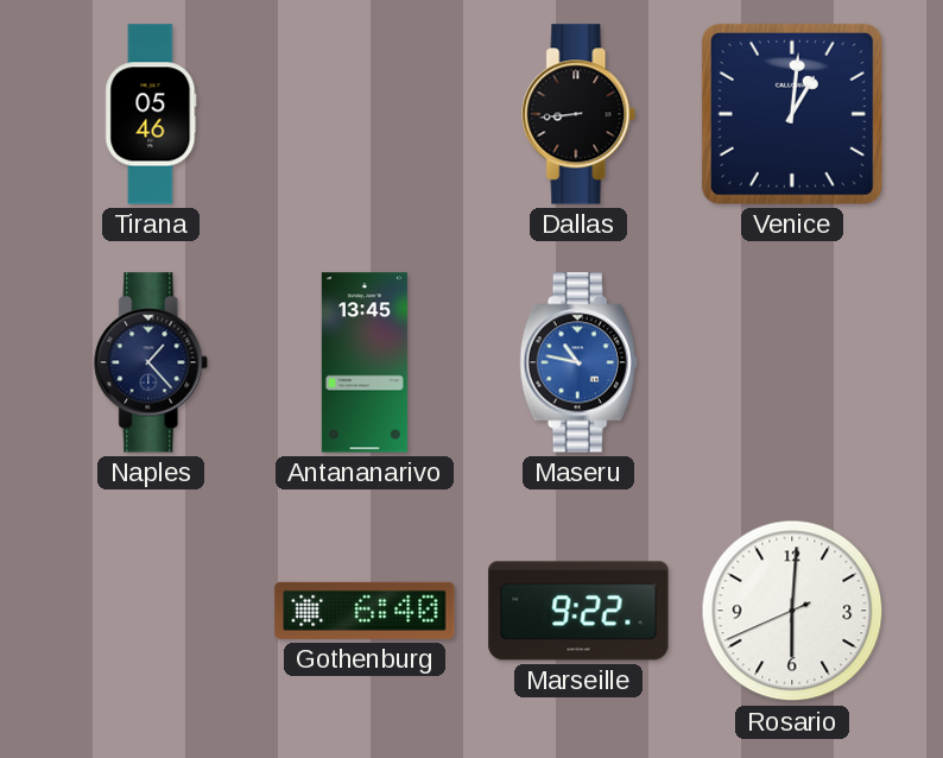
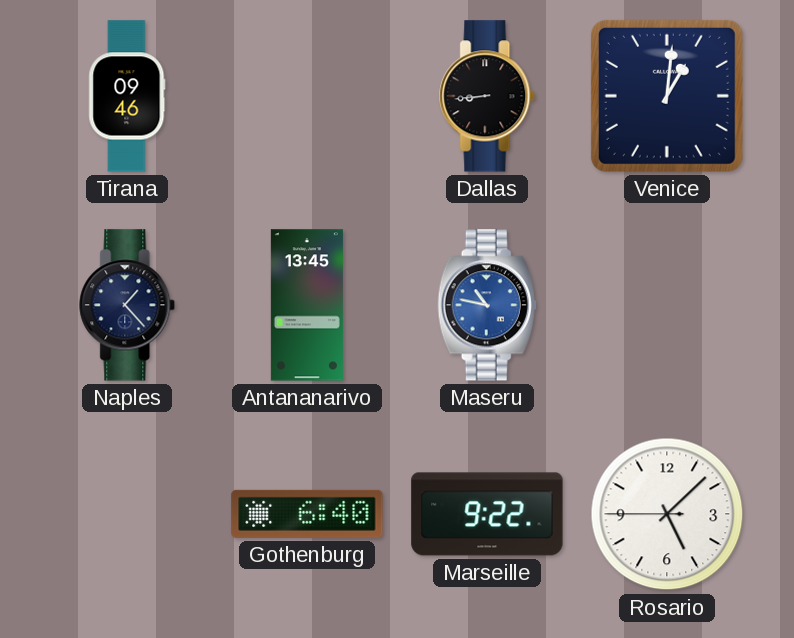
Tirana: 05:46 -> 09:46 (127, 96)
Rosario: 6:00 -> 5:07 (667, 514)
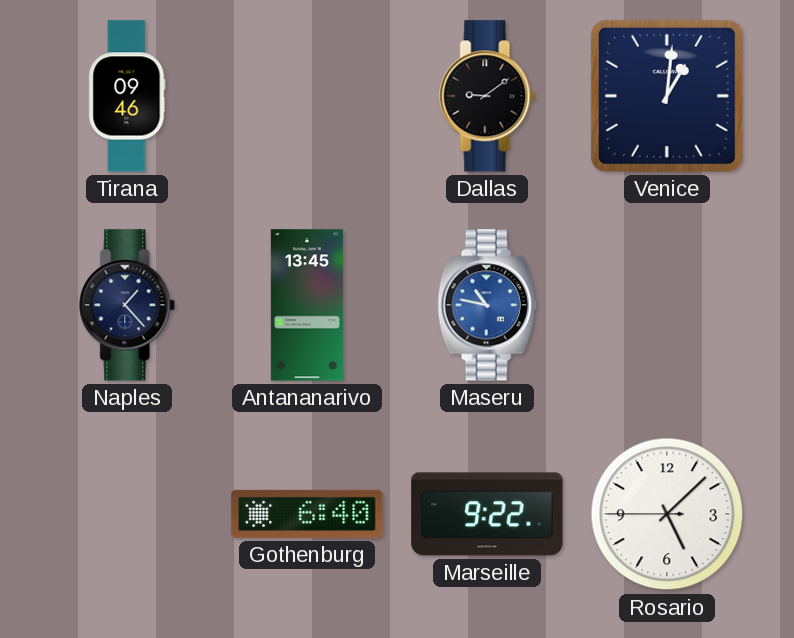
Dallas: 8:44 -> 9:09 (488, 96)
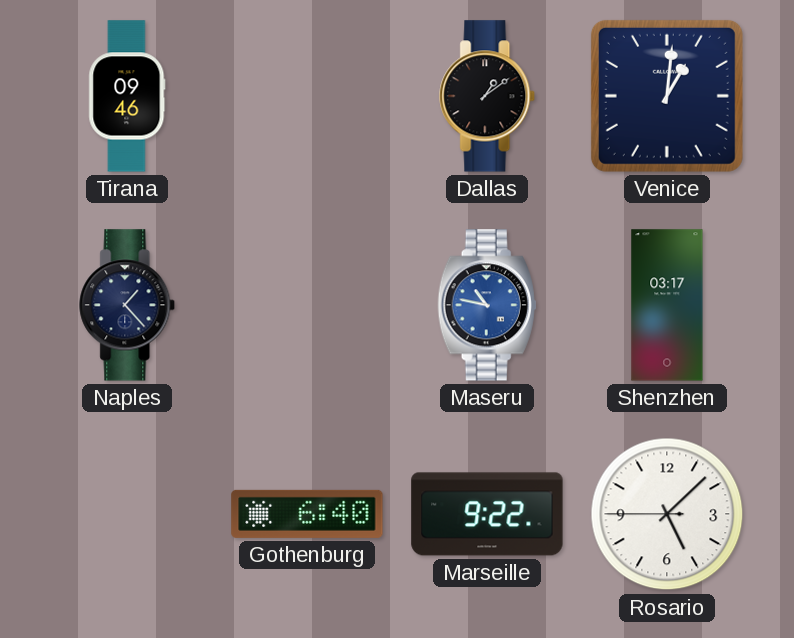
Dallas: 9:09 -> 1:09 (488, 96)
Antananarivo: 13:45 -> none (307, 305)
Shenzhen: none -> 03:17 (667, 305)
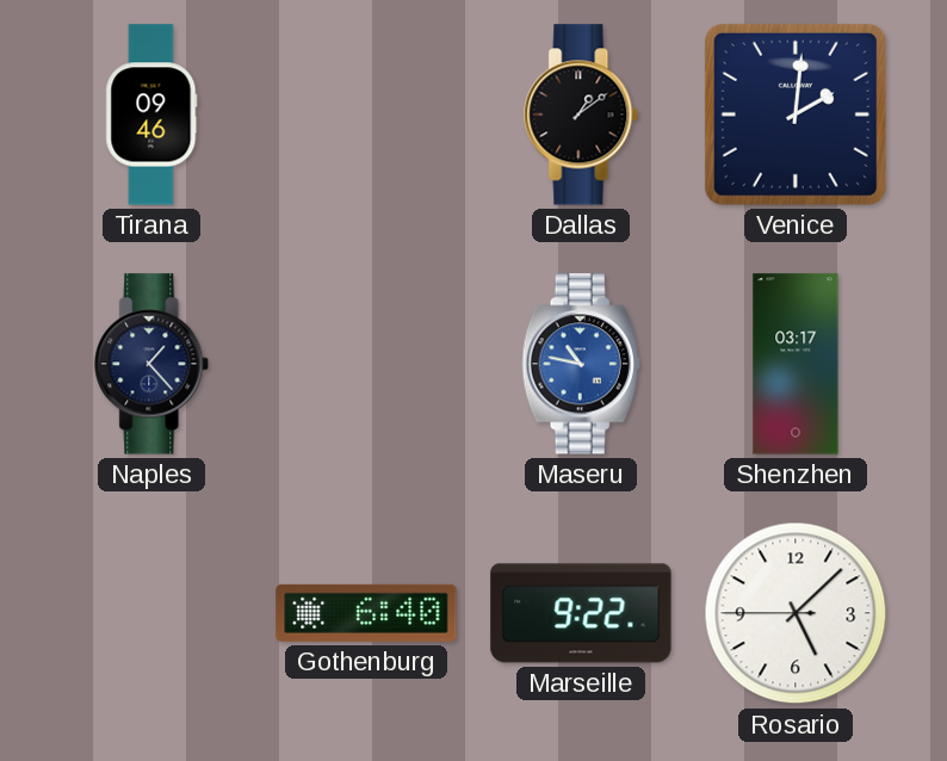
Venice: 1:01 -> 2:01 (796, 115)
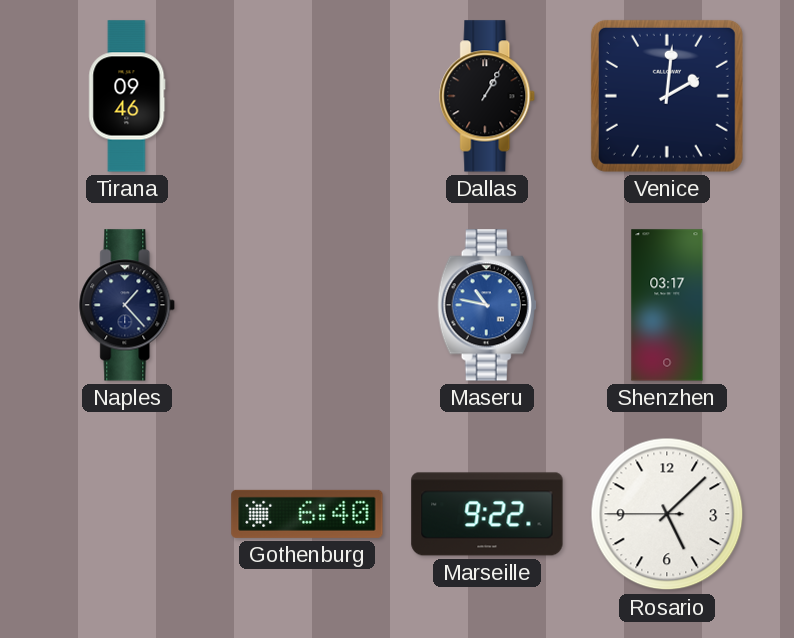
Dallas: 1:09 -> 1:05 (488, 96)
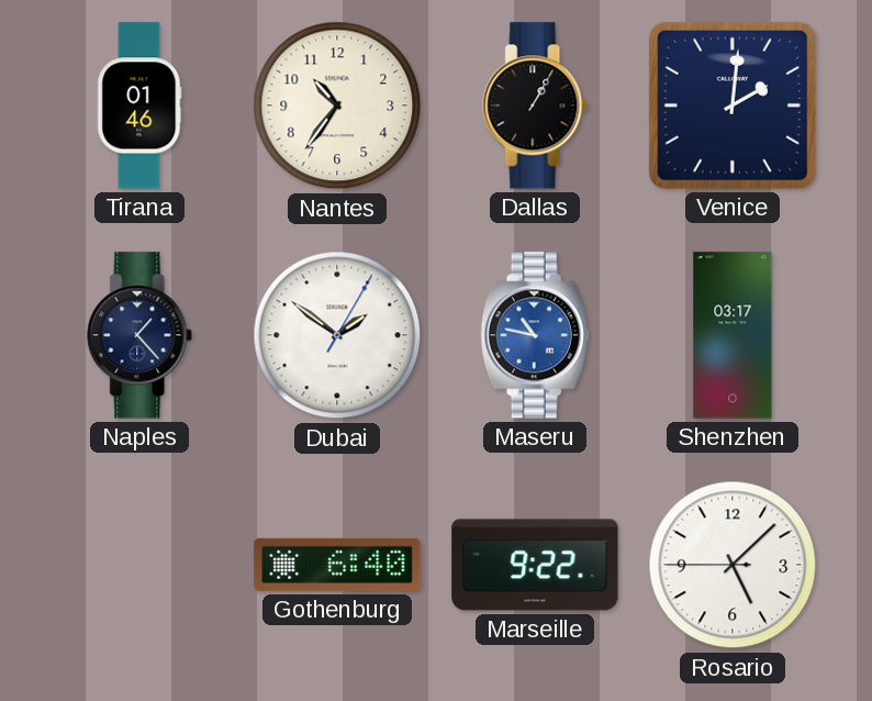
Tirana: 09:46 -> 01:46 (139, 105)
Nantes: none -> 10:36 (337, 105)
Dubai: none -> 1:51 (337, 335)
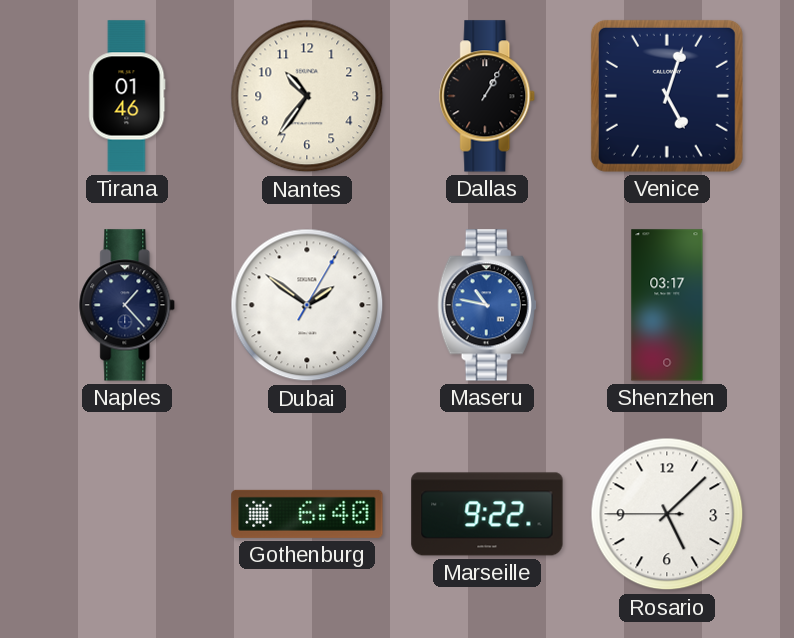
Venice: 2:01 -> 5:03 (667, 96)
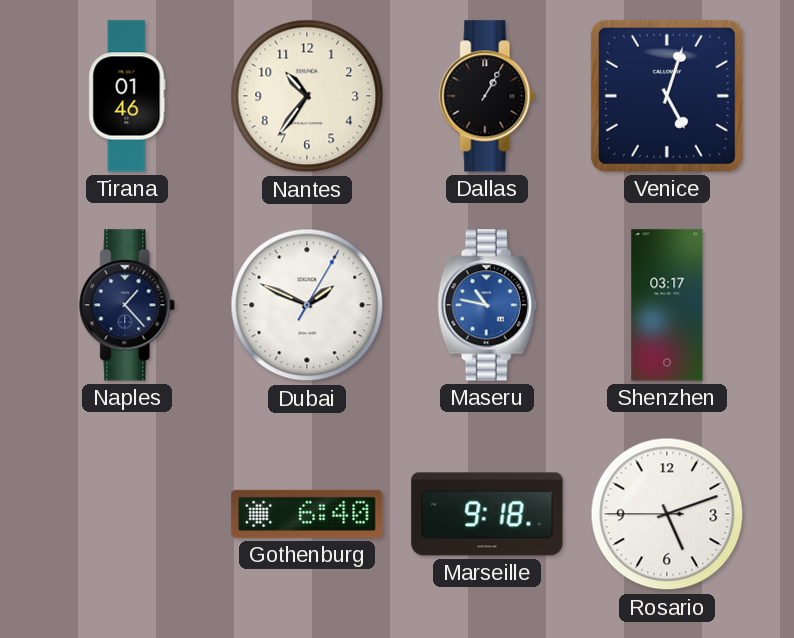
Dubai: 1:51 -> 1:49 (307, 305)
Marseille: 9:22 -> 9:18 (487, 514)
Rosario: 5:07 -> 5:11 (667, 514)
